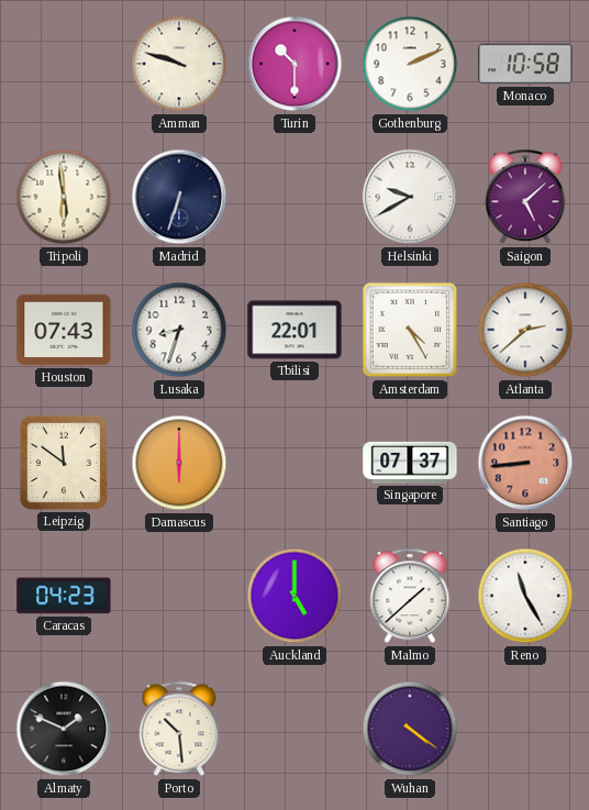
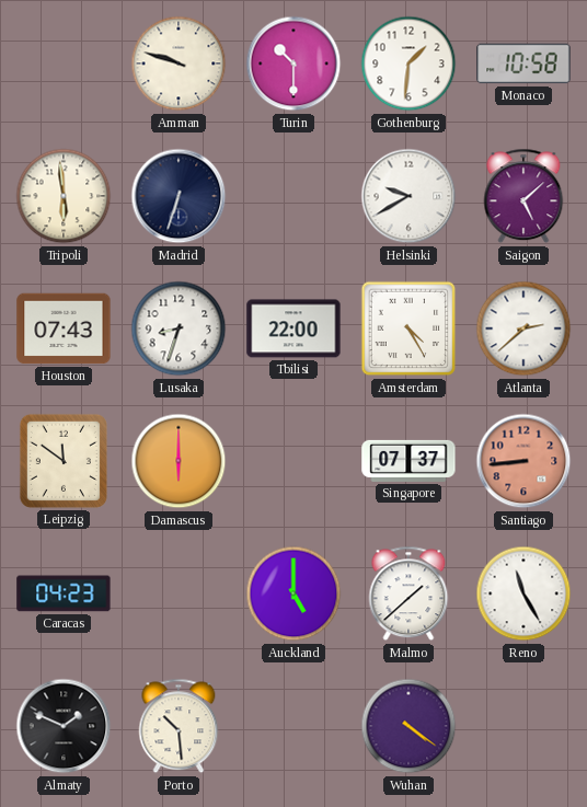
Gothenburg: 2:11 -> 1:31 (408, 64)
Tbilisi: 22:01 -> 22:00 (293, 328)
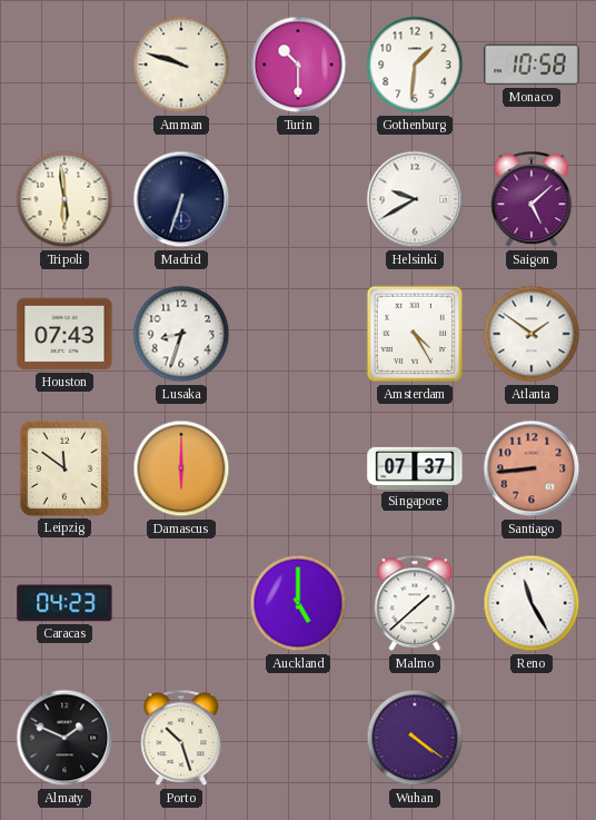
Tbilisi: 22:00 -> none (293, 328)
Atlanta: 2:38 -> 1:51 (532, 334)
Porto: 10:29 -> 10:27 (181, 738)
